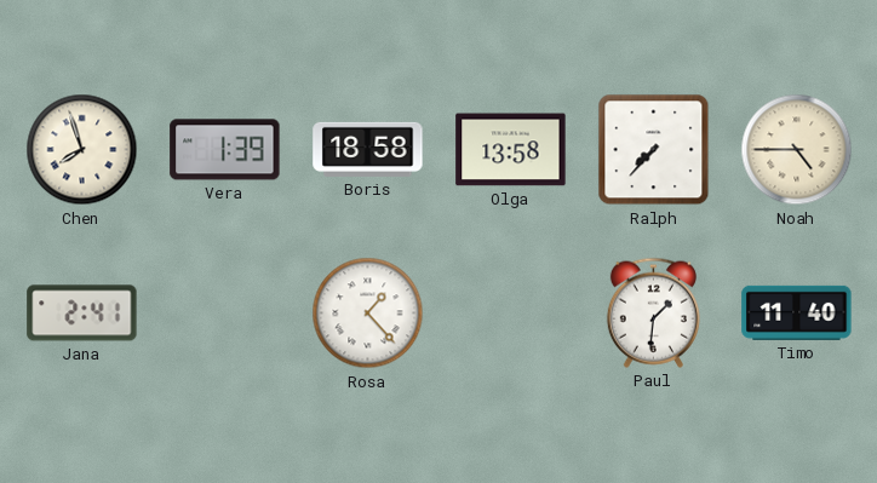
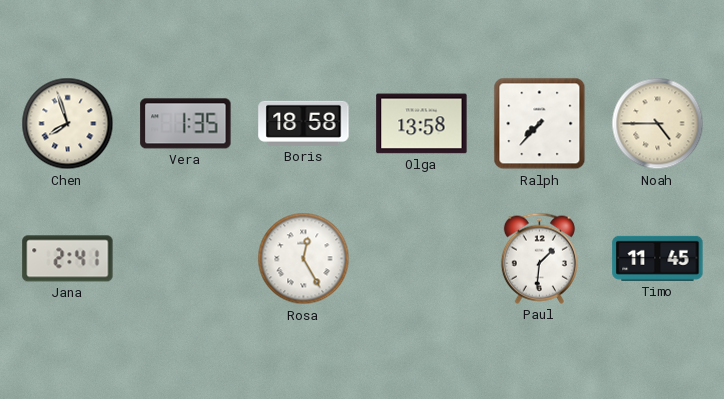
Vera: 1:39 -> 1:35 (186, 124)
Rosa: 1:23 -> 12:25 (304, 259)
Timo: 11:40 -> 11:45 (658, 258)
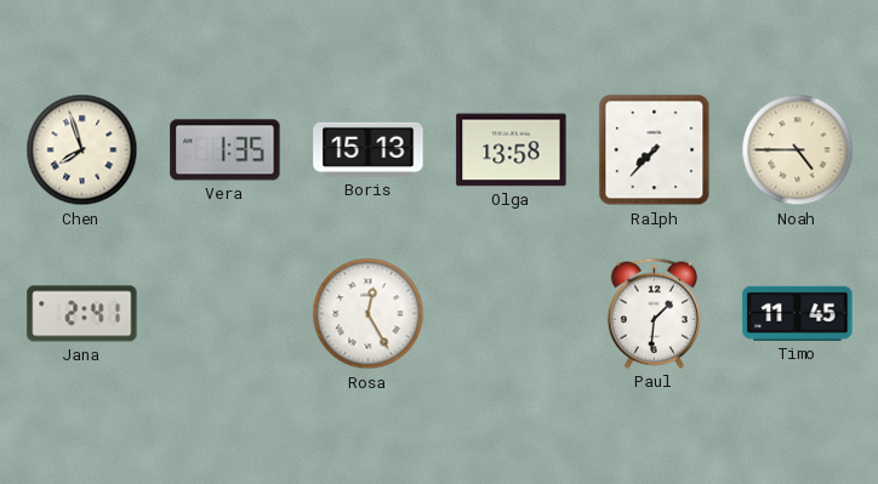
Boris: 18:58 -> 15:13 (369, 149)
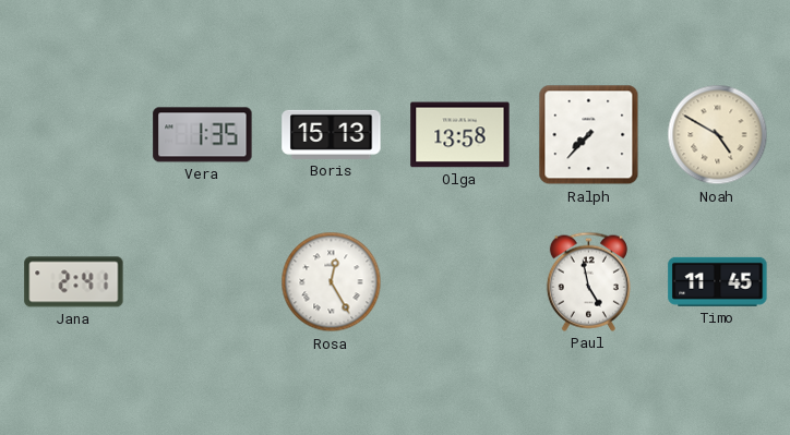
Chen: 7:57 -> none (82, 150)
Noah: 4:45 -> 4:50 (718, 135)
Paul: 1:31 -> 4:58 (588, 281)
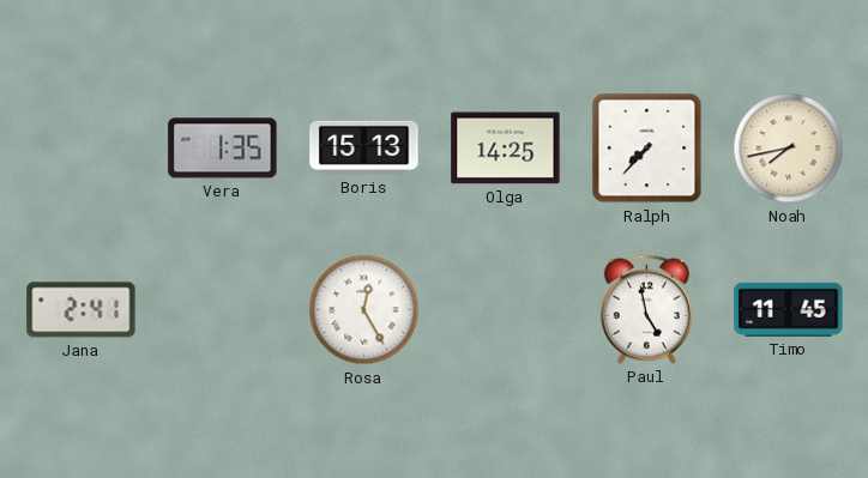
Olga: 13:58 -> 14:25 (506, 149)
Noah: 4:50 -> 7:43 (789, 149)
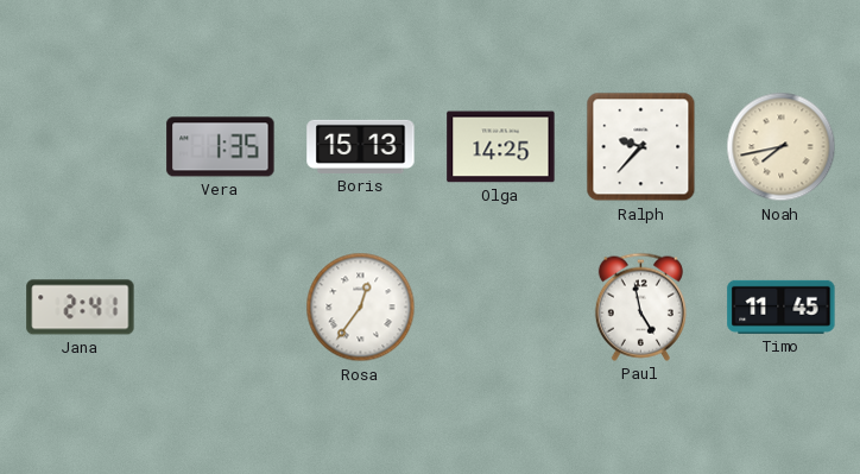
Ralph: 7:37 -> 9:37 (641, 147)
Rosa: 12:25 -> 12:36 (361, 308)
